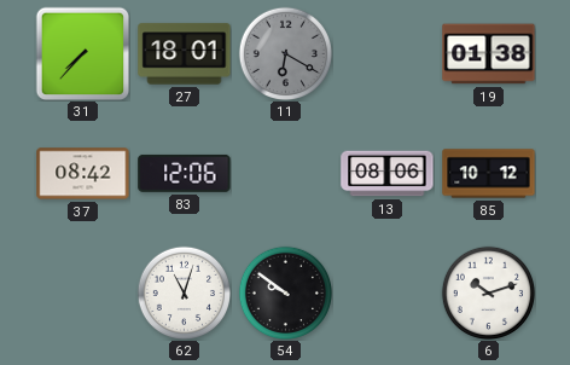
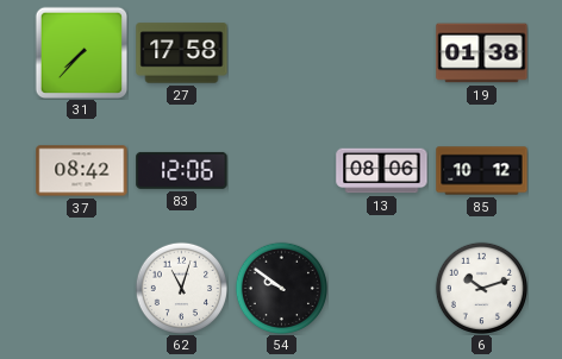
27: 18:01 -> 17:58 (182, 53)
11: 6:20 -> none (285, 53)
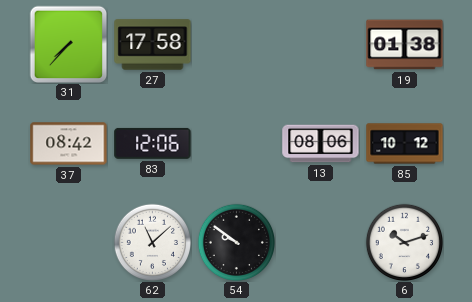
62: 11:03 -> 11:08 (152, 242)
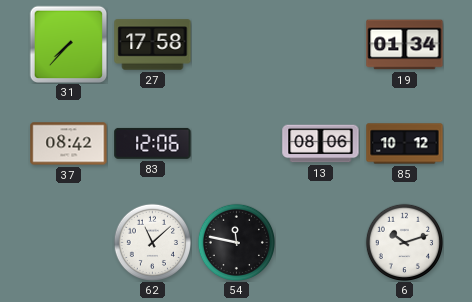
19: 01:38 -> 01:34 (405, 45)
54: 9:51 -> 11:47 (236, 242)
